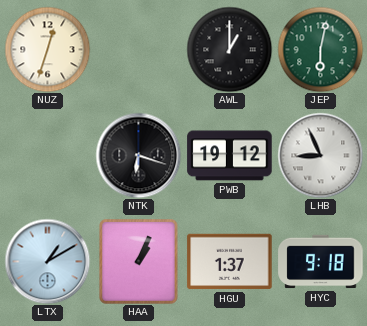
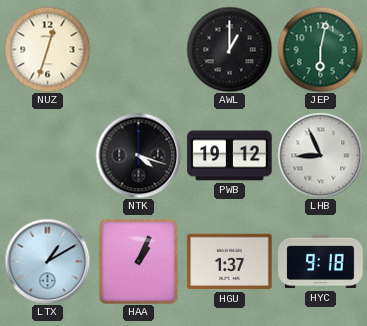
NTK: 6:18 -> 4:18 (138, 155)
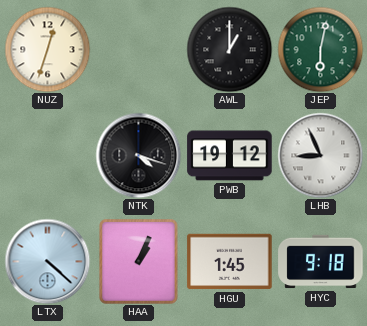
LTX: 1:10 -> 4:22 (47, 261)
HGU: 1:37 -> 1:45 (230, 262)
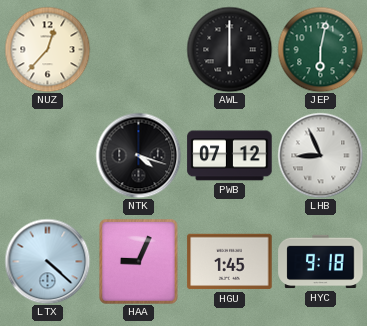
NUZ: 12:33 -> 12:37 (47, 49)
AWL: 1:00 -> 6:00 (229, 49)
PWB: 19:12 -> 07:12 (230, 156)
HAA: 1:04 -> 9:04 (139, 262)
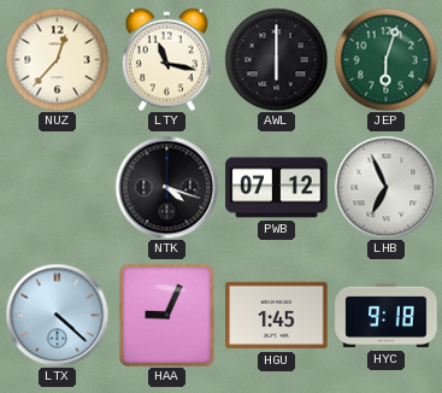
LTY: none -> 11:17 (166, 59)
JEP: 6:02 -> 6:03 (385, 59)
LHB: 8:56 -> 6:56 (385, 187)
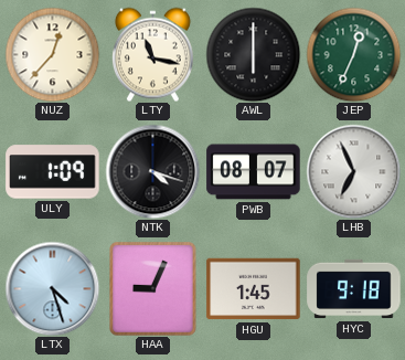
JEP: 6:03 -> 12:34 (353, 54)
ULY: none -> 1:09 (53, 172)
PWB: 07:12 -> 08:07 (254, 172)
LTX: 4:22 -> 4:27 (52, 288)
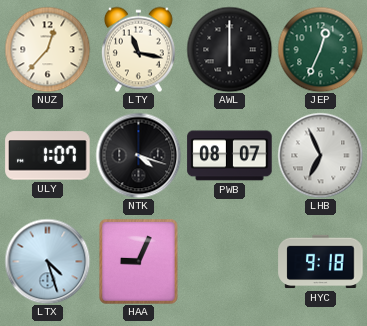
ULY: 1:09 -> 1:07 (48, 156)
HGU: 1:45 -> none (254, 289)
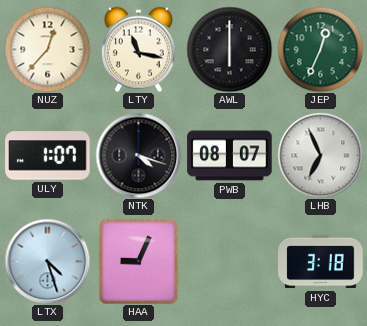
HYC: 9:18 -> 3:18 (321, 262)
